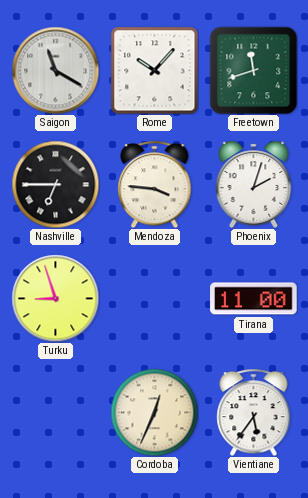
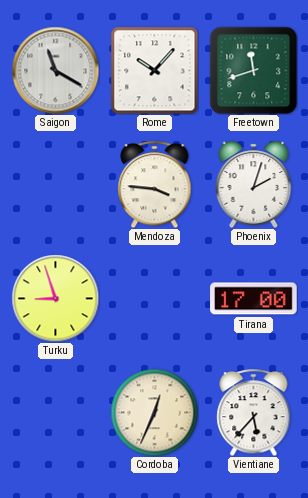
Nashville: 6:45 -> none (55, 184)
Tirana: 11:00 -> 17:00 (254, 299)
Vientiane: 5:36 -> 5:37 (254, 412)
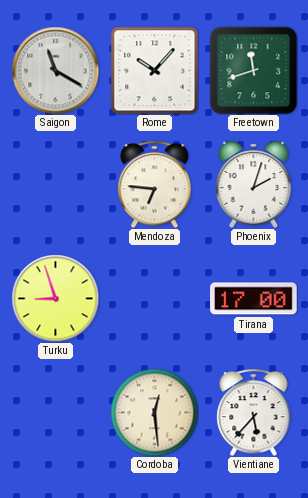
Mendoza: 3:46 -> 6:46 (155, 184)
Cordoba: 12:34 -> 12:29 (154, 412)
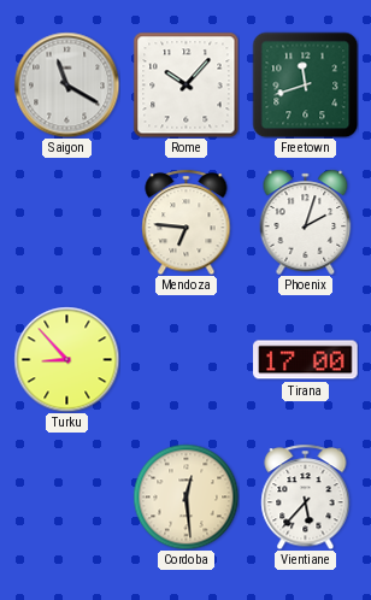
Turku: 8:57 -> 8:53 (66, 359)
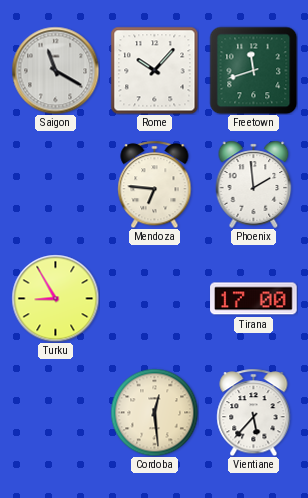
Phoenix: 2:03 -> 1:59 (254, 184)
Turku: 8:53 -> 8:55 (55, 298)
